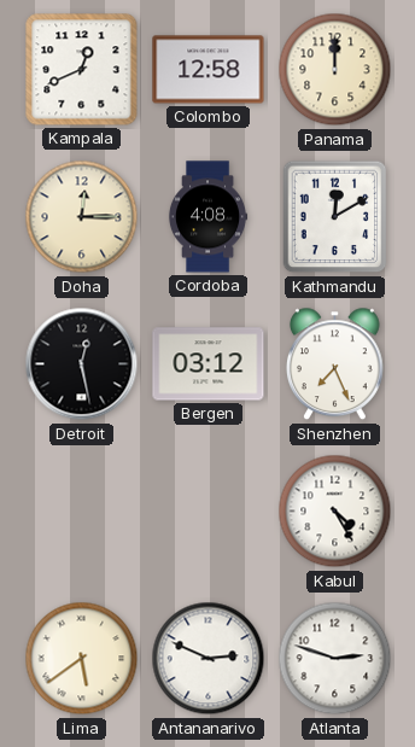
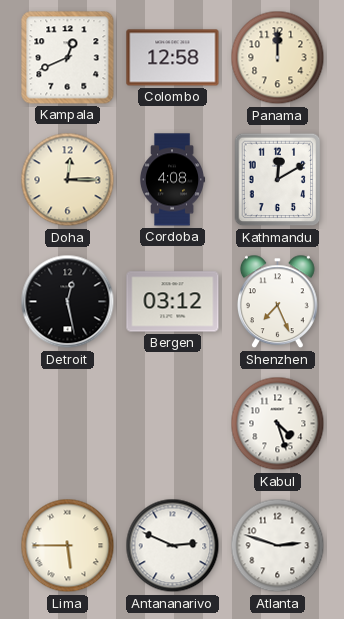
Kabul: 4:25 -> 4:27 (278, 424)
Lima: 5:39 -> 5:45 (68, 546)
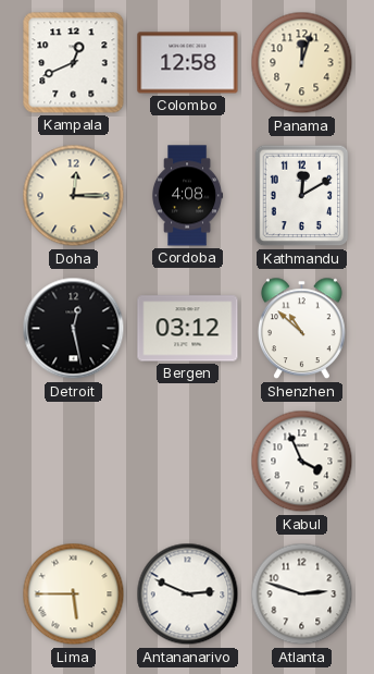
Panama: 12:00 -> 12:03 (302, 63)
Shenzhen: 7:26 -> 10:52 (301, 329)
Kabul: 4:27 -> 3:56 (302, 462)
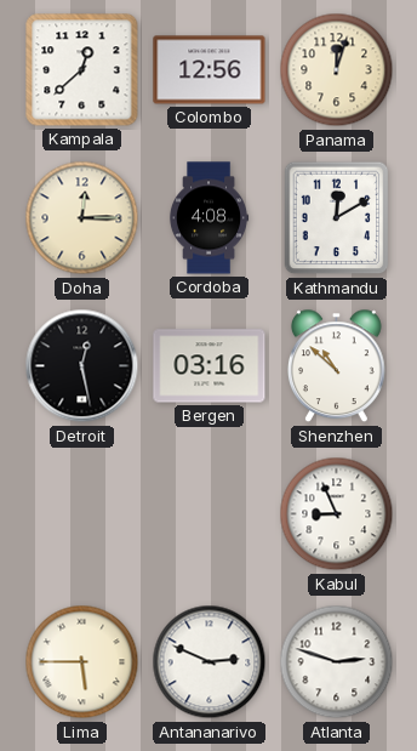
Kampala: 12:41 -> 12:38 (82, 70)
Colombo: 12:58 -> 12:56 (210, 70)
Bergen: 03:12 -> 03:16 (210, 366)
Kabul: 3:56 -> 8:56 (337, 514)
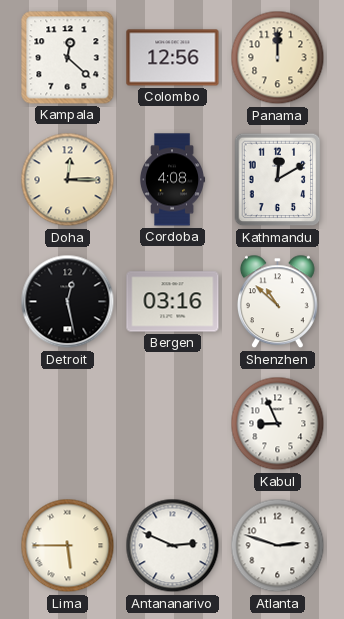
Kampala: 12:38 -> 12:22 (68, 58)
Panama: 12:03 -> 12:00 (278, 58)
